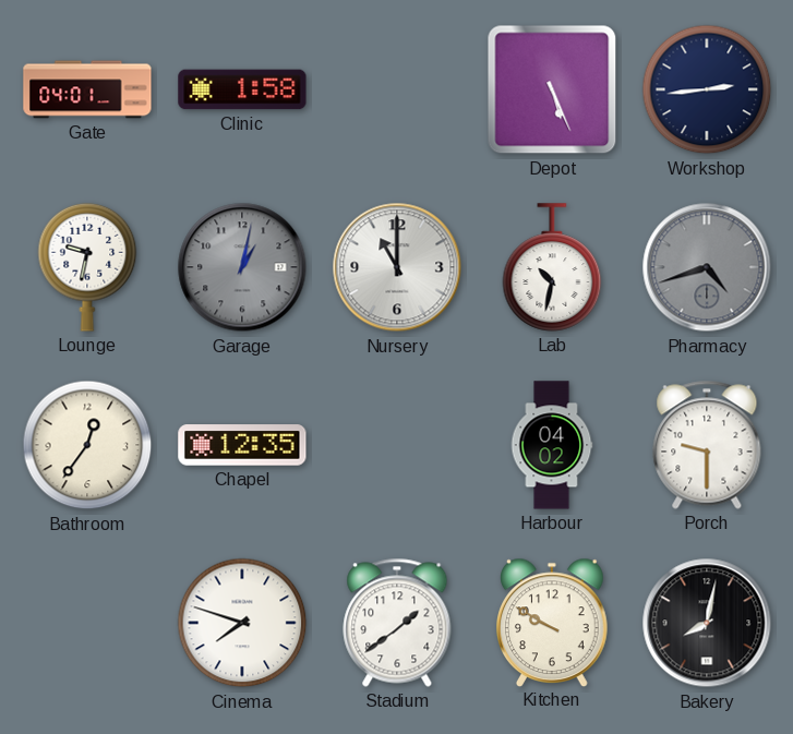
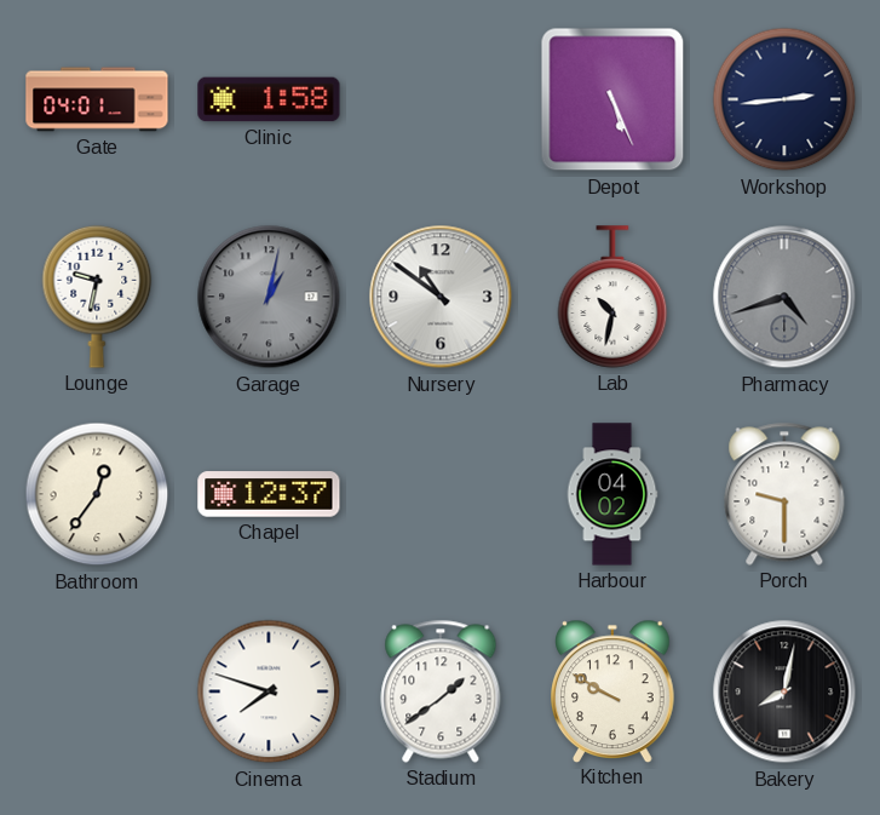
Nursery: 11:00 -> 10:51 (441, 297)
Chapel: 12:35 -> 12:37 (269, 494)
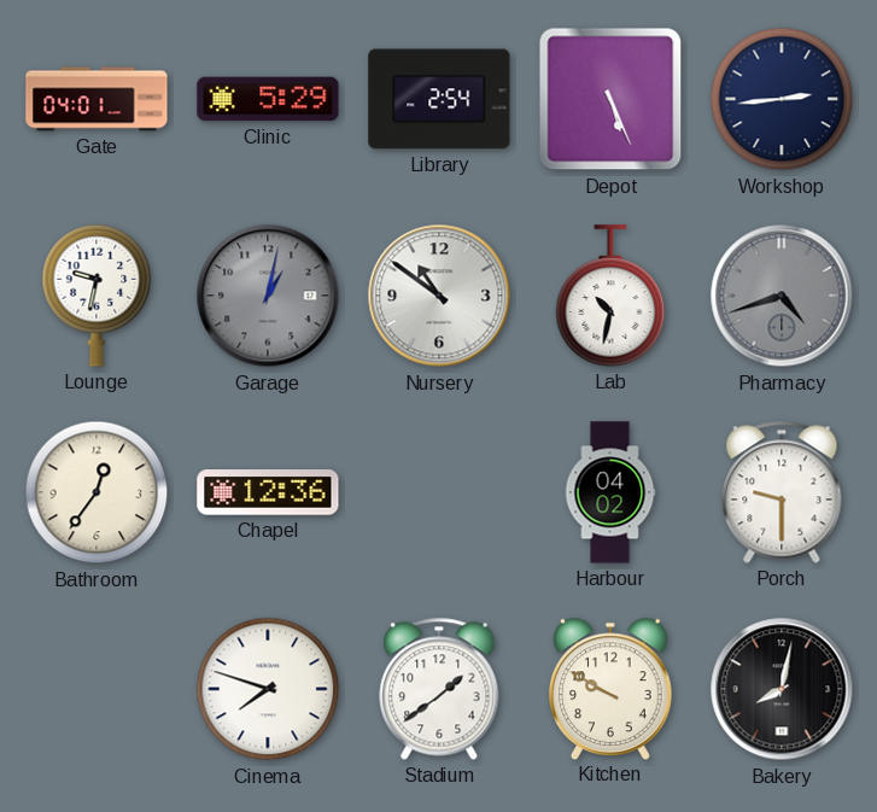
Clinic: 1:58 -> 5:29 (268, 99)
Library: none -> 2:54 (439, 99)
Chapel: 12:37 -> 12:36 (268, 492)
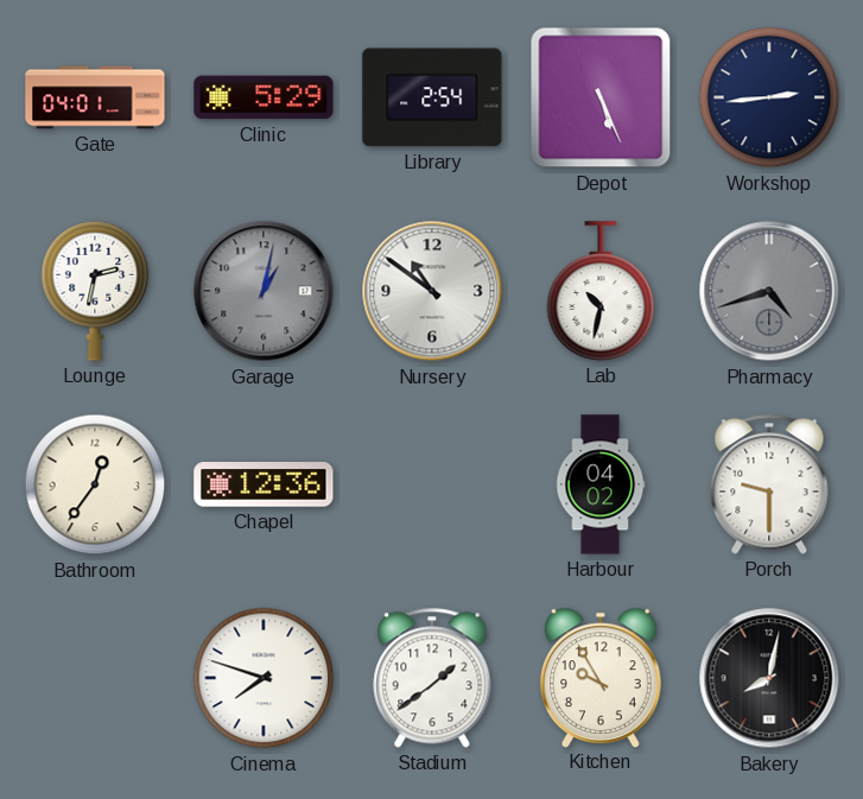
Lounge: 9:32 -> 2:32 (95, 291)
Kitchen: 9:50 -> 9:55 (602, 677)
